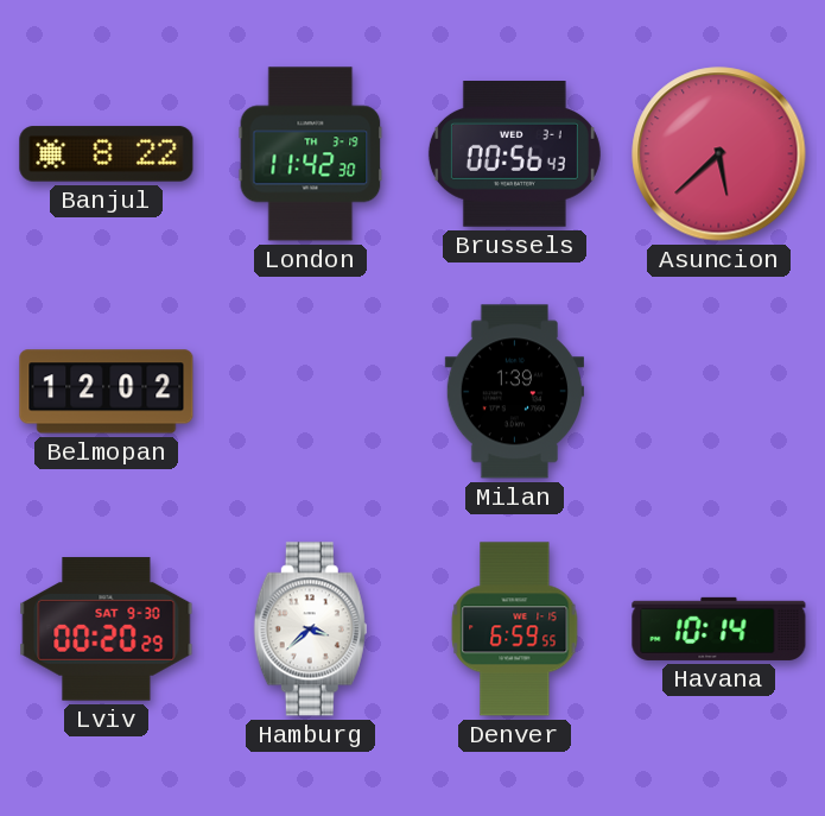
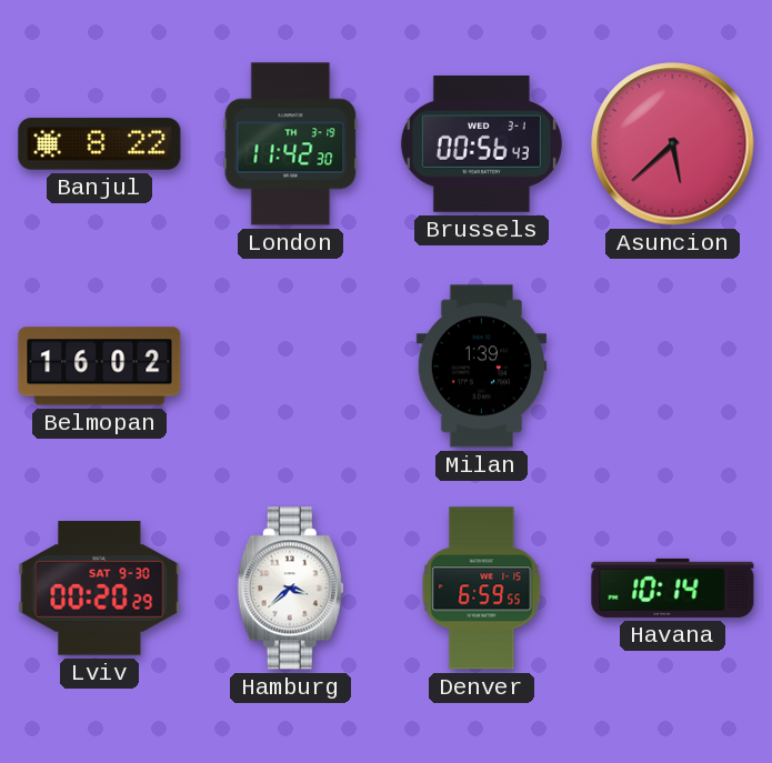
Belmopan: 12:02 -> 16:02 (100, 367)
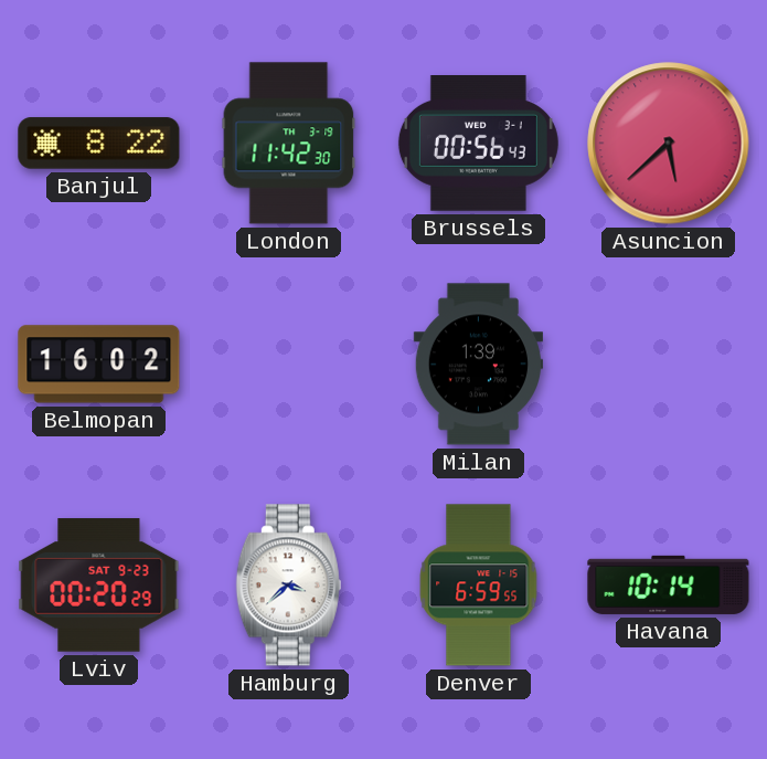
Lviv date: SAT 9-30 -> SAT 9-23 (99, 586)
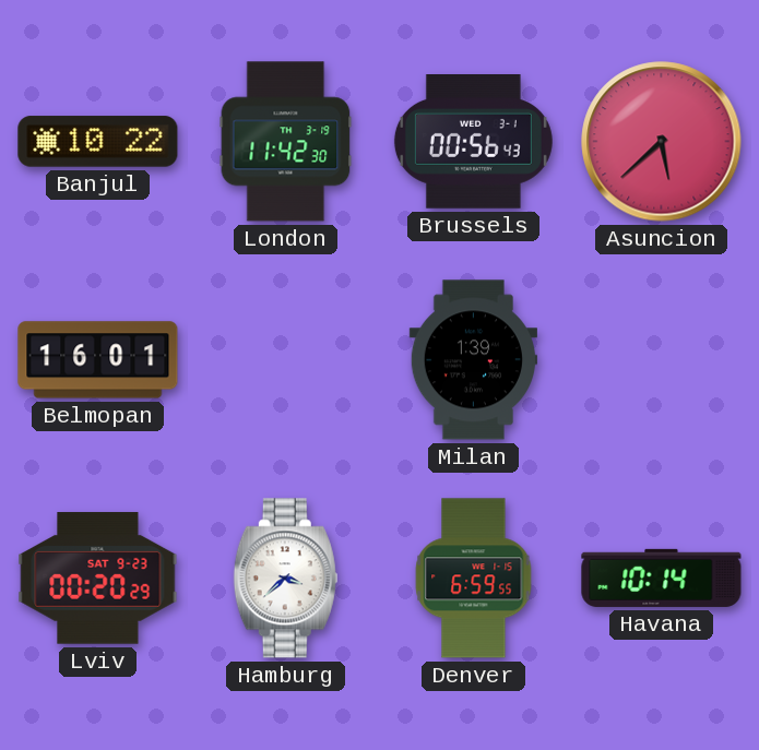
Banjul: 8:22 -> 10:22 (98, 142)
Belmopan: 16:02 -> 16:01 (98, 360)
